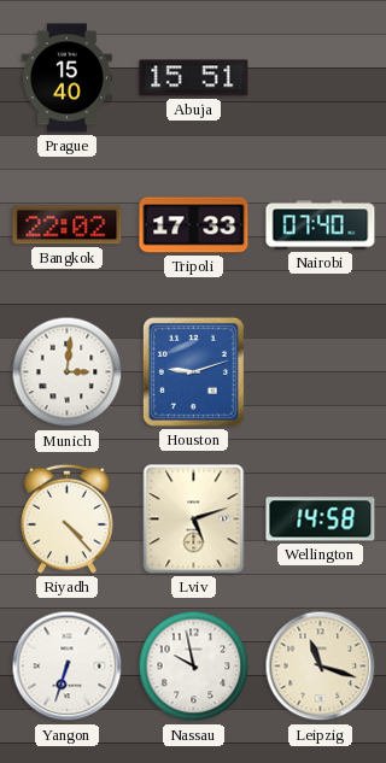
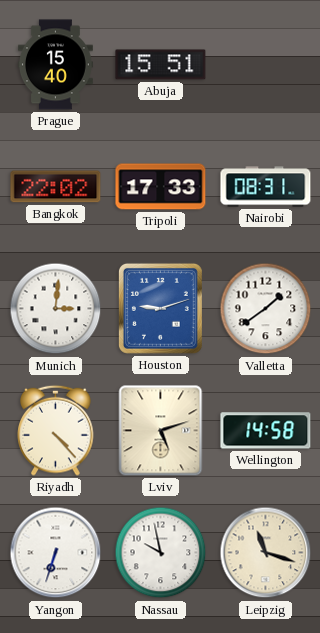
Nairobi: 07:40 -> 08:31 (266, 187)
Valletta: none -> 1:39 (266, 309)
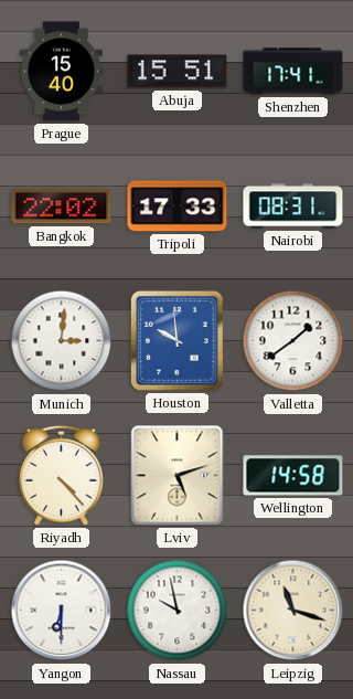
Shenzhen: none -> 17:41 (293, 72)
Houston: 9:12 -> 9:59 (176, 340)
Yangon: 6:33 -> 6:30 (62, 611)
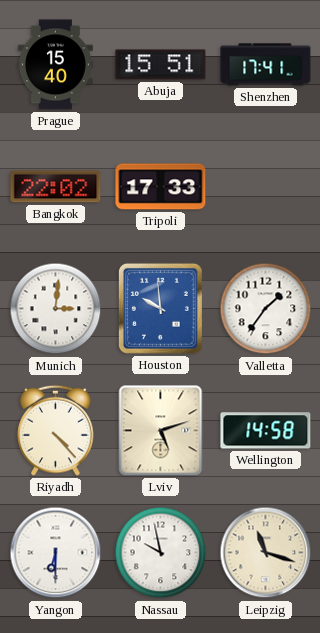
Nairobi: 08:31 -> none (293, 206)
Valletta: 1:39 -> 1:36 (266, 309)
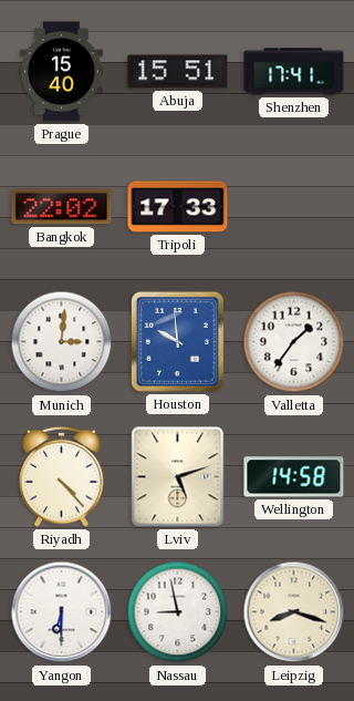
Nassau: 9:58 -> 8:58 (178, 612)
Leipzig: 11:18 -> 8:18 (294, 612)
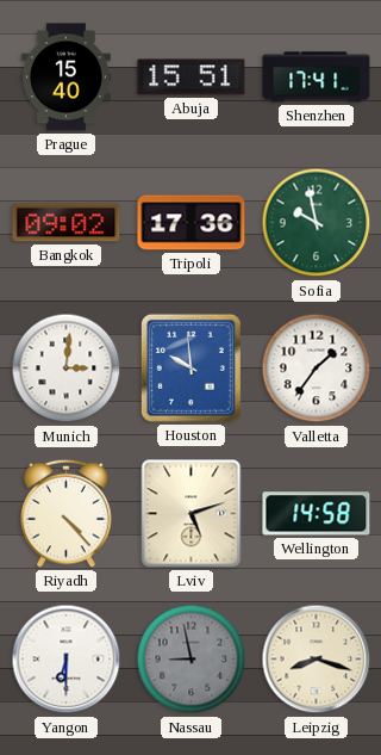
Bangkok: 22:02 -> 09:02 (67, 223)
Tripoli: 17:33 -> 17:36 (192, 223)
Sofia: none -> 9:58 (317, 223)
Nassau dial: white -> grey (192, 660)
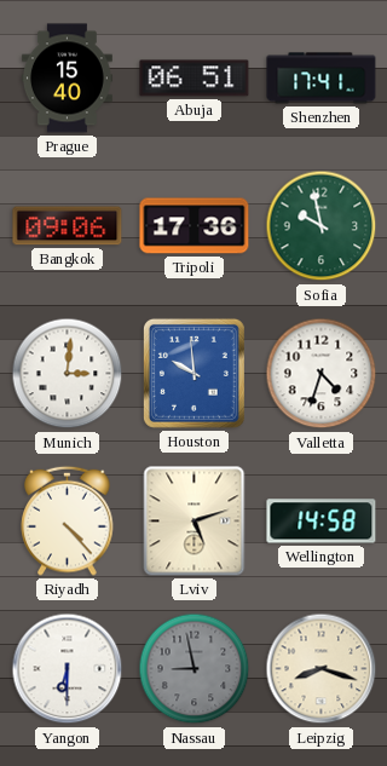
Abuja: 15:51 -> 06:51 (195, 79)
Bangkok: 09:02 -> 09:06 (68, 226)
Valletta: 1:36 -> 4:33 (322, 374)
